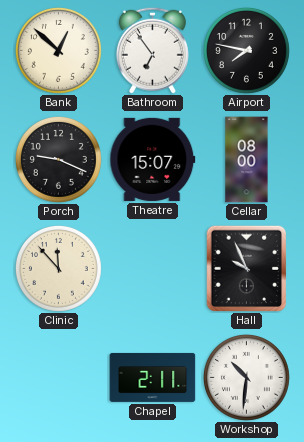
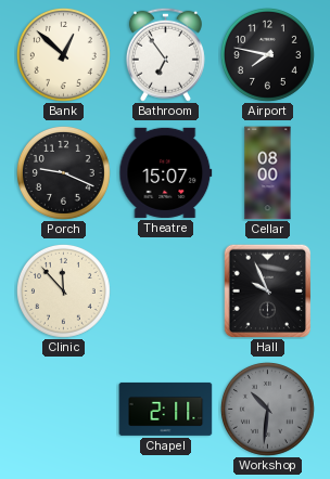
Workshop dial: white -> grey (267, 409)
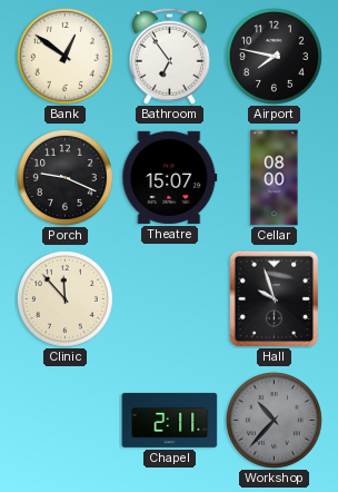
Bank: 12:52 -> 12:51 (64, 56)
Hall: 9:56 -> 9:57 (275, 298)
Workshop: 10:31 -> 10:37 (274, 420)
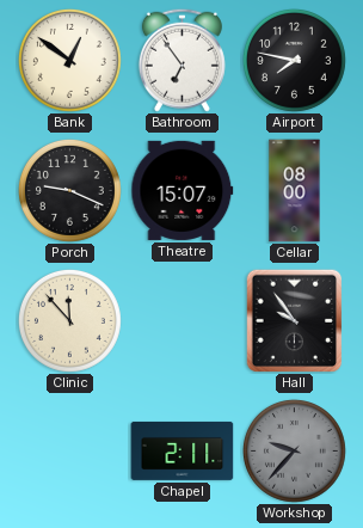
Hall: 9:57 -> 9:54 (295, 320)
Workshop: 10:37 -> 9:37 (294, 450)
